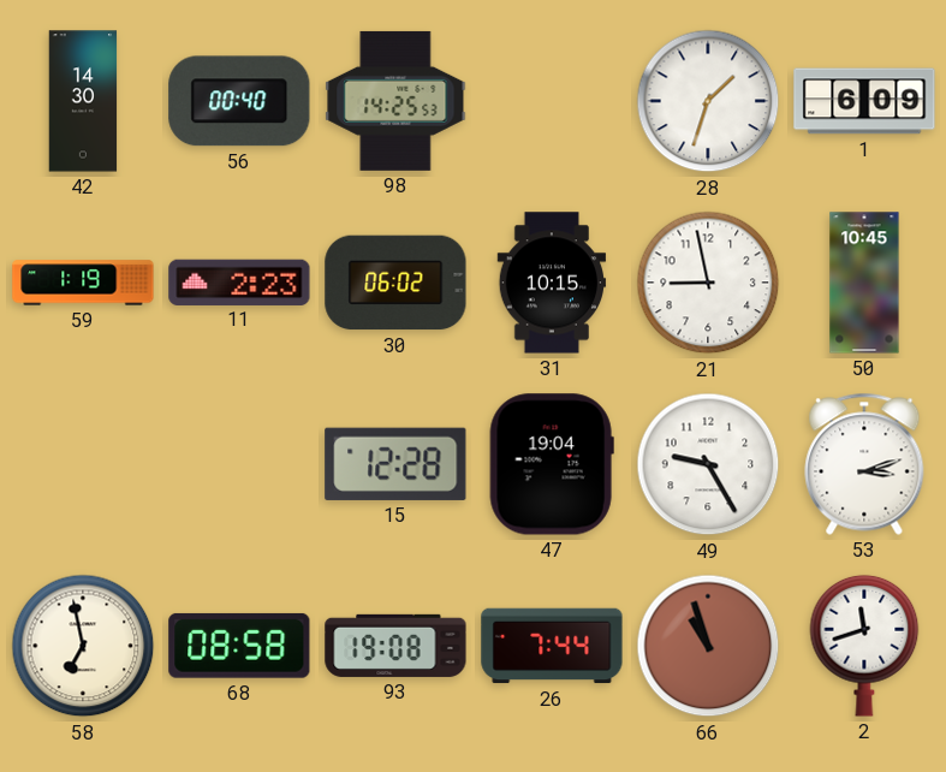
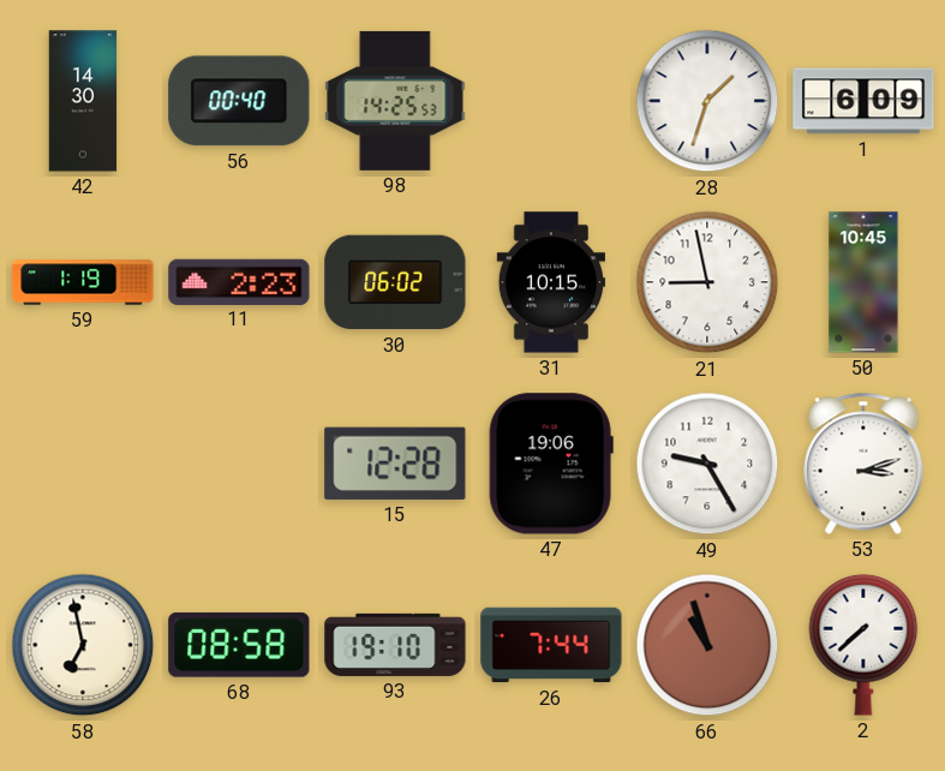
47: 19:04 -> 19:06 (551, 464)
93: 19:08 -> 19:10 (395, 645)
2: 11:42 -> 7:38 (863, 645)
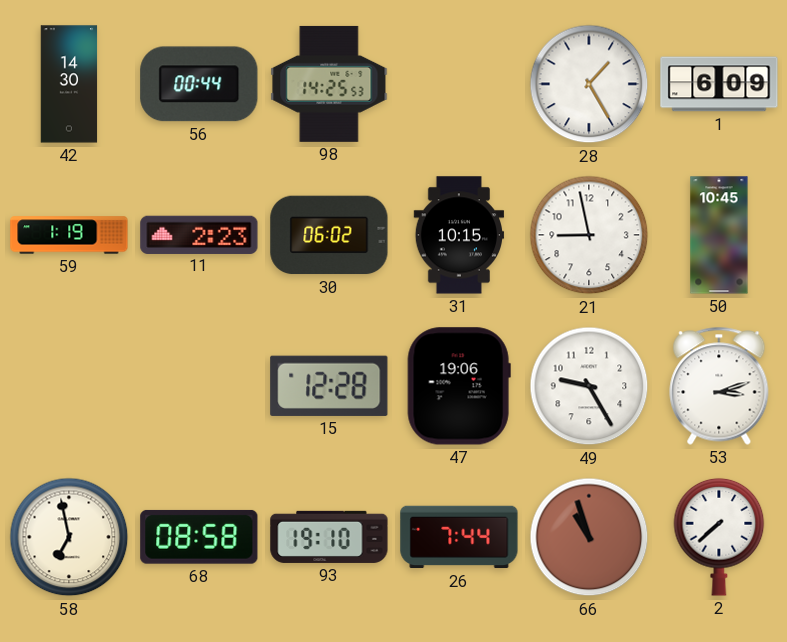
56: 00:40 -> 00:44 (199, 84)
28: 1:33 -> 1:25 (589, 84)
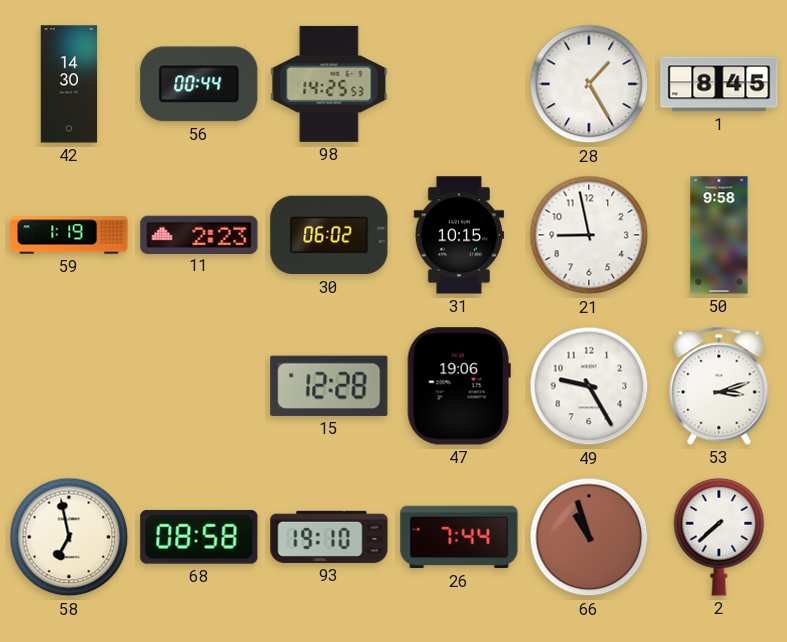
1: 6:09 -> 8:45 (719, 84)
50: 10:45 -> 9:58 (719, 235)
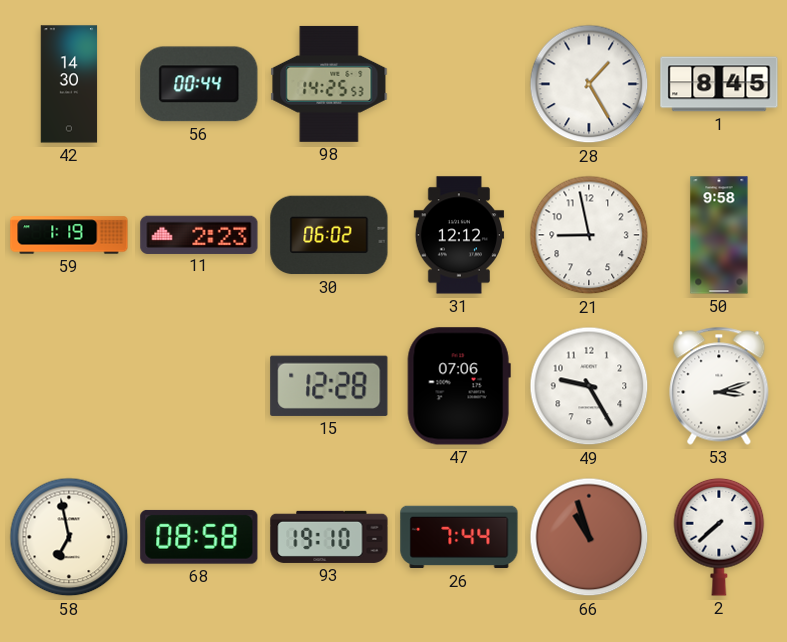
31: 10:15 -> 12:12 (459, 235)
47: 19:06 -> 07:06 (459, 386)
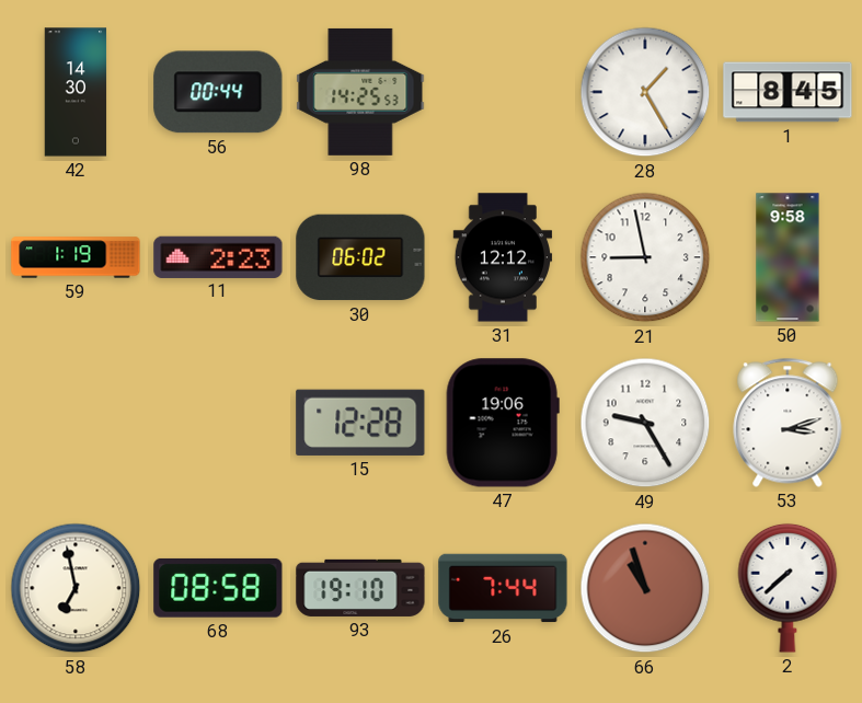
47: 07:06 -> 19:06 (503, 423)
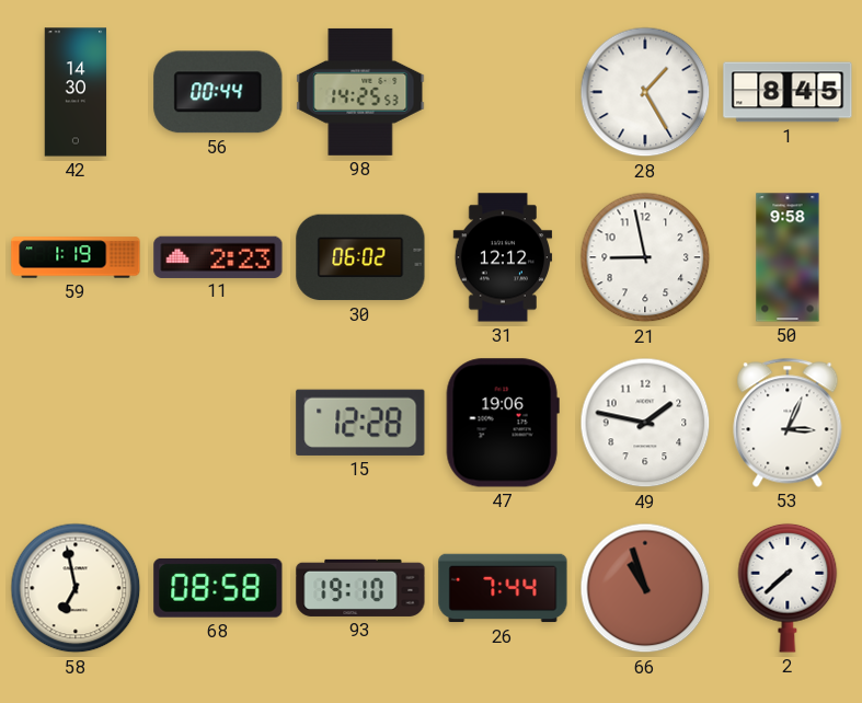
49: 9:25 -> 1:47 (645, 423)
53: 3:12 -> 3:04 (788, 423)
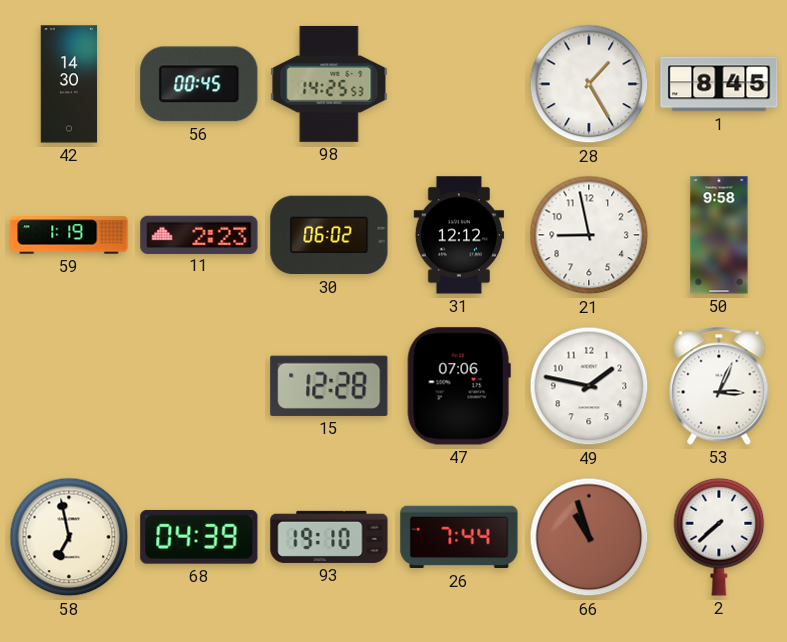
56: 00:44 -> 00:45 (199, 84)
47: 19:06 -> 07:06 (459, 386)
68: 08:58 -> 04:39 (199, 537)
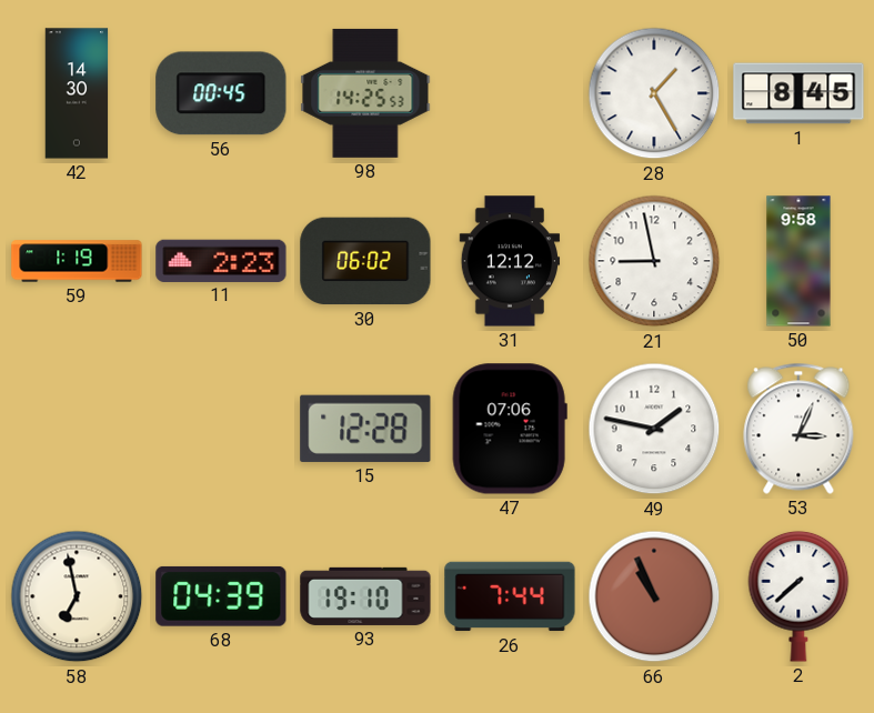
66: 10:57 -> 10:56 (654, 596)
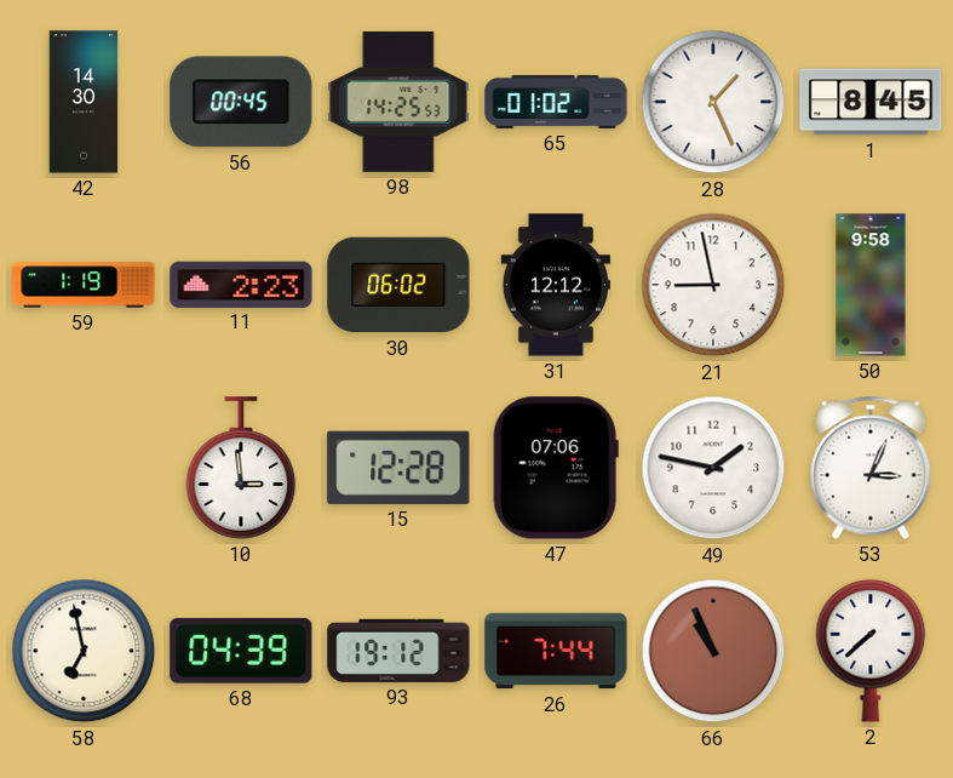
65: none -> 01:02 (556, 102)
28: 1:25 -> 1:26 (713, 102)
10: none -> 2:59 (241, 468)
93: 19:10 -> 19:12 (398, 651)
